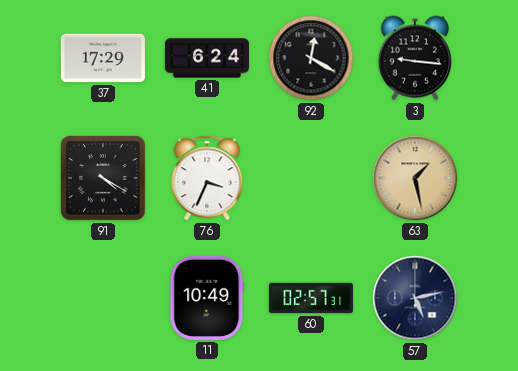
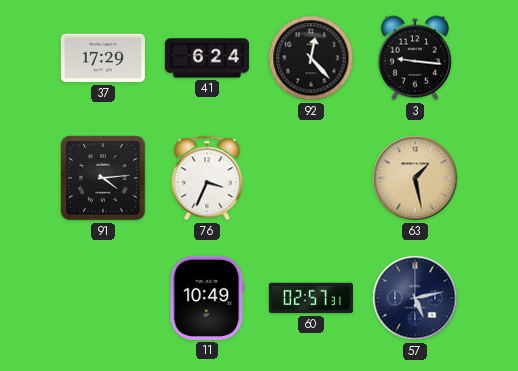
92: 12:20 -> 12:23 (311, 58)
91: 4:20 -> 4:14 (103, 178)
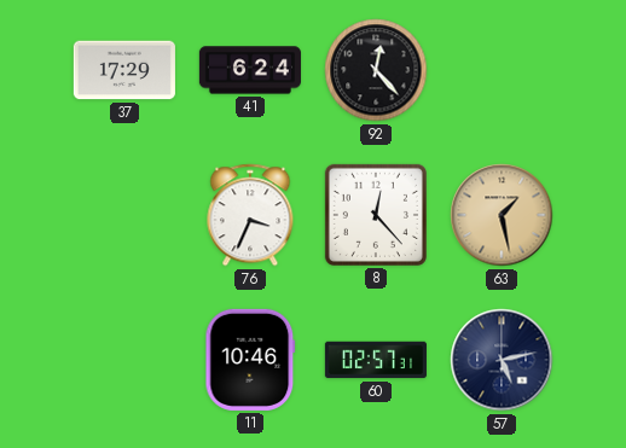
3: 9:16 -> none (415, 58)
91: 4:14 -> none (103, 178)
8: none -> 12:23 (376, 215)
11: 10:49 -> 10:46 (250, 360)
